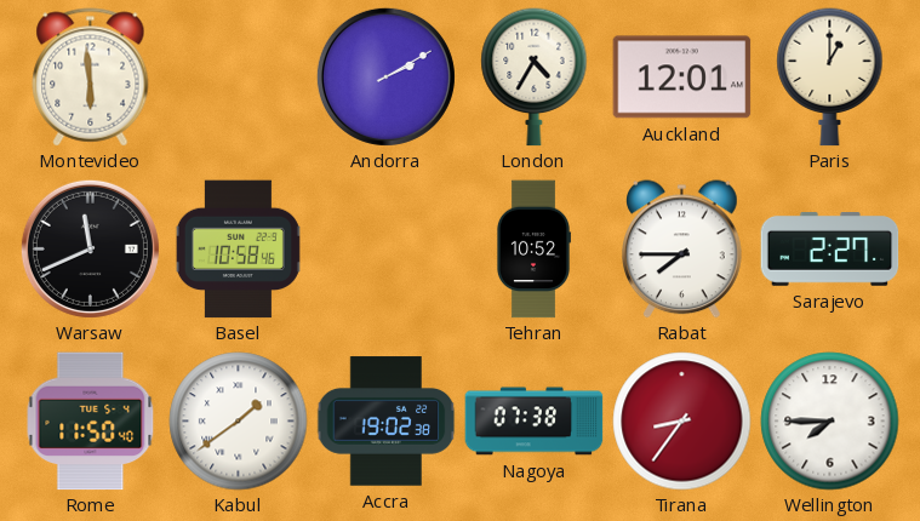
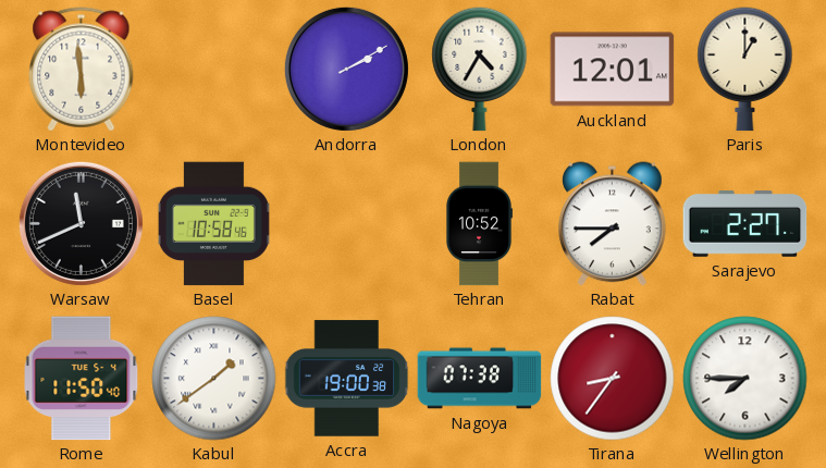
Accra: 19:02 -> 19:00 (346, 379)
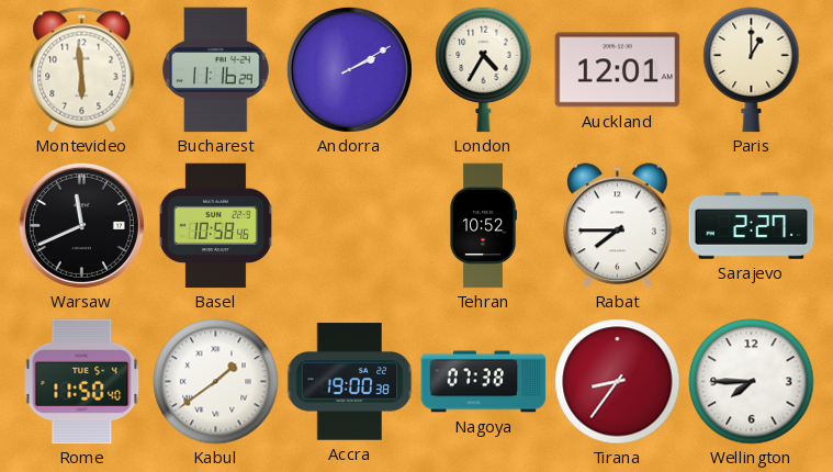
Bucharest: none -> 11:16 (216, 70)
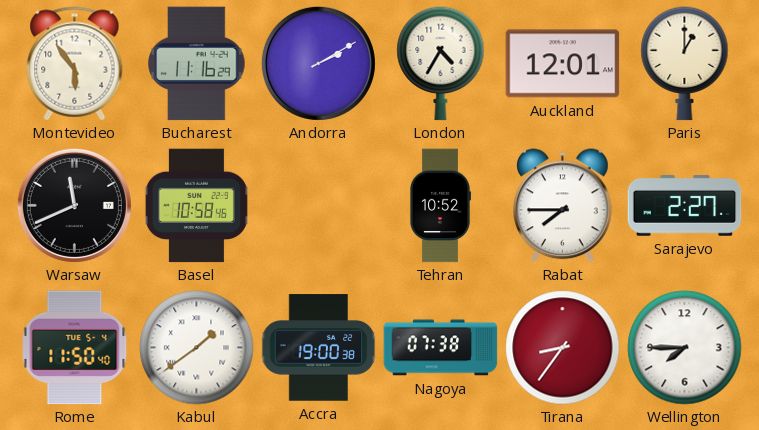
Montevideo: 5:59 -> 5:54 (75, 64)
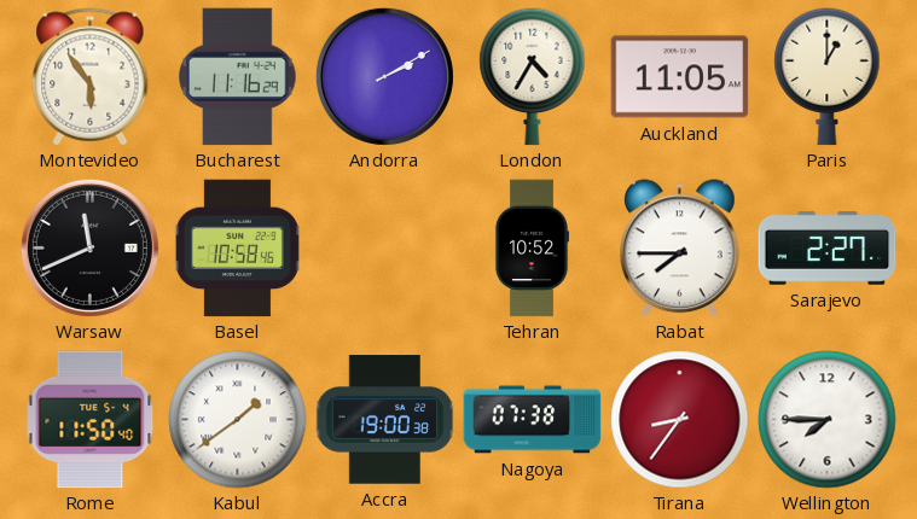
Auckland: 12:01 -> 11:05 (680, 77)
